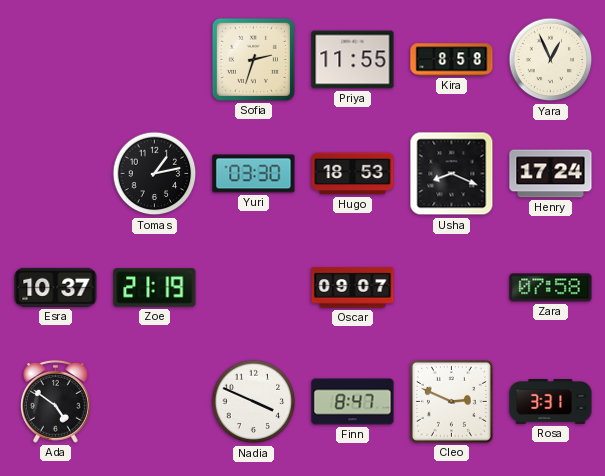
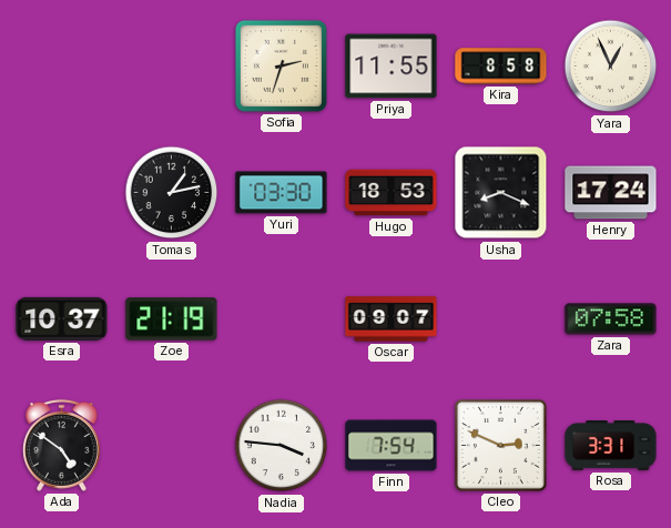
Nadia: 3:49 -> 3:46 (282, 446)
Finn: 8:47 -> 7:54 (392, 446)
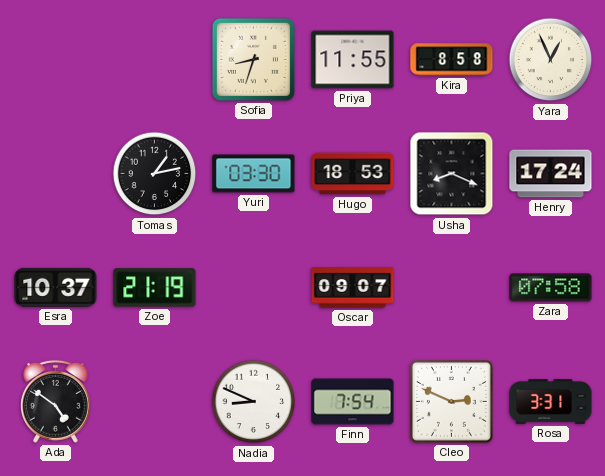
Sofia: 2:33 -> 8:33 (253, 59)
Nadia: 3:46 -> 8:49 (254, 402)
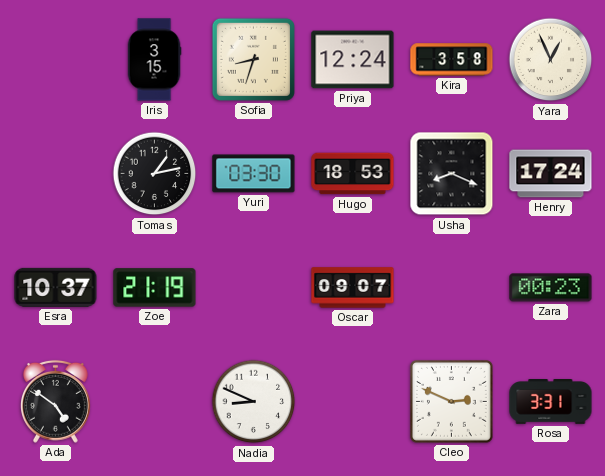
Iris: none -> 3:15 (154, 60)
Priya: 11:55 -> 12:24 (353, 60)
Kira: 8:58 -> 3:58 (452, 60)
Zara: 07:58 -> 00:23 (551, 288)
Finn: 7:54 -> none (353, 402)
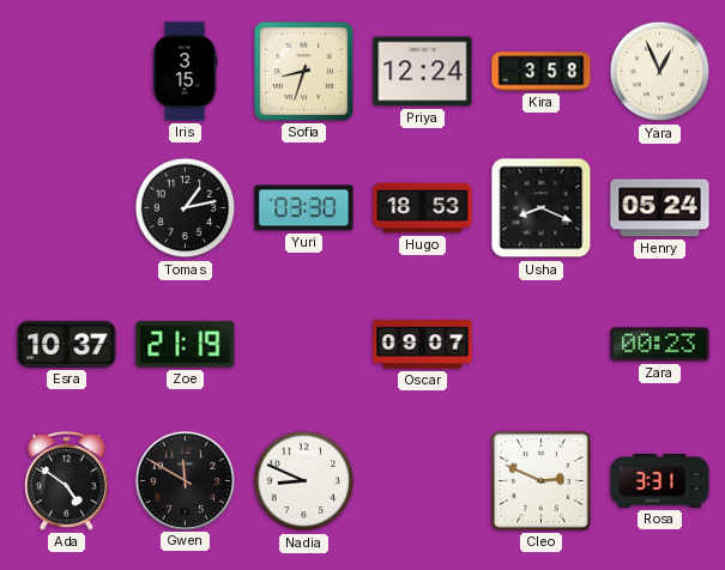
Henry: 17:24 -> 05:24 (660, 208)
Gwen: none -> 11:50 (185, 480)
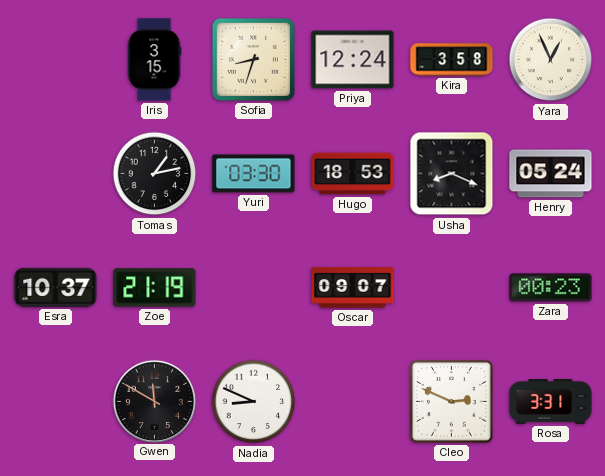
Ada: 4:51 -> none (67, 480)
